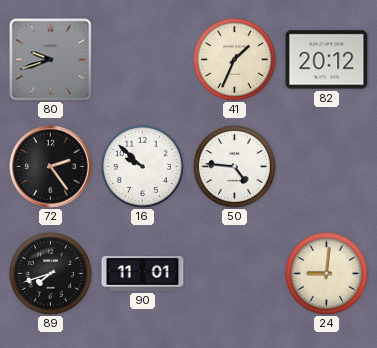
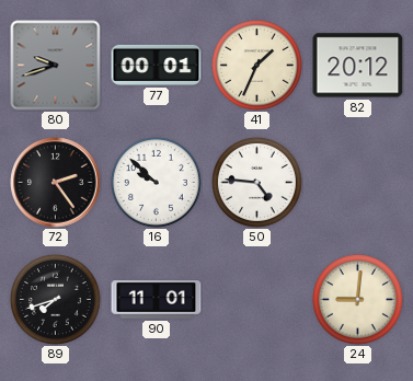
77: none -> 00:01 (157, 65)
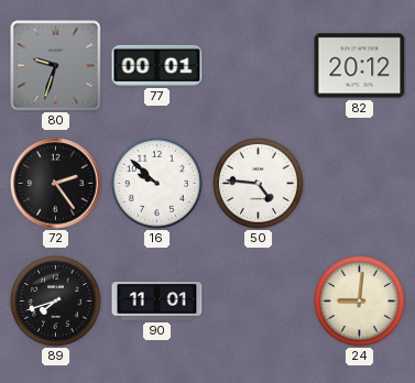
80: 9:42 -> 9:33 (56, 66)
41: 1:34 -> none (257, 66)
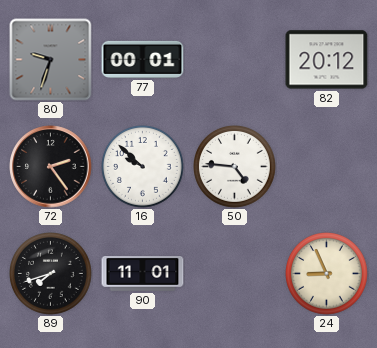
24: 9:01 -> 8:56 (327, 274)
